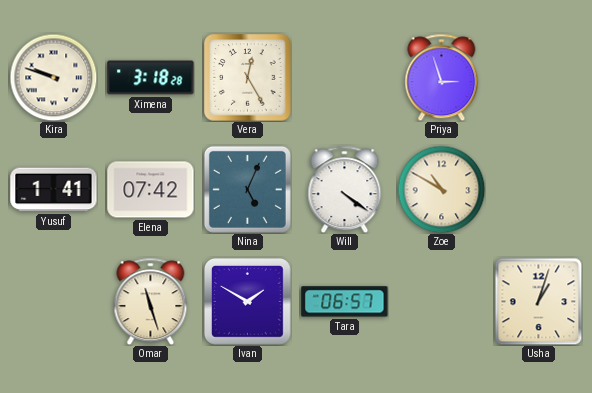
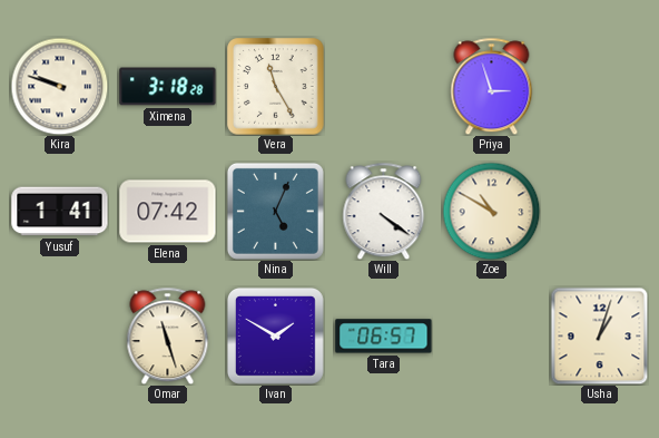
Vera: 12:25 -> 11:25 (276, 87)
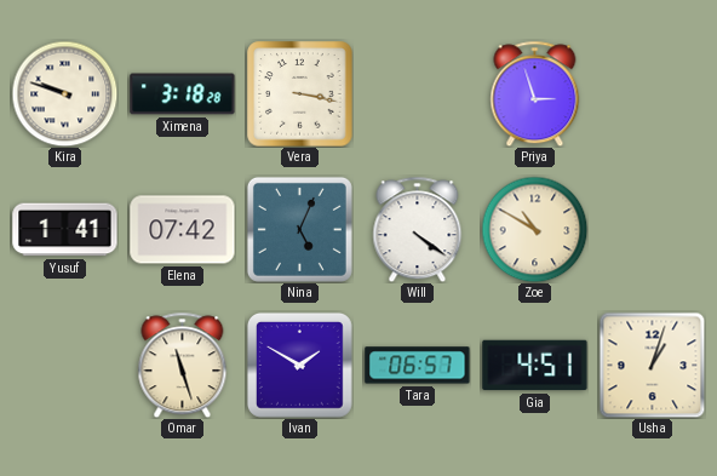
Vera: 11:25 -> 3:17 (300, 94)
Gia: none -> 4:51 (535, 366)
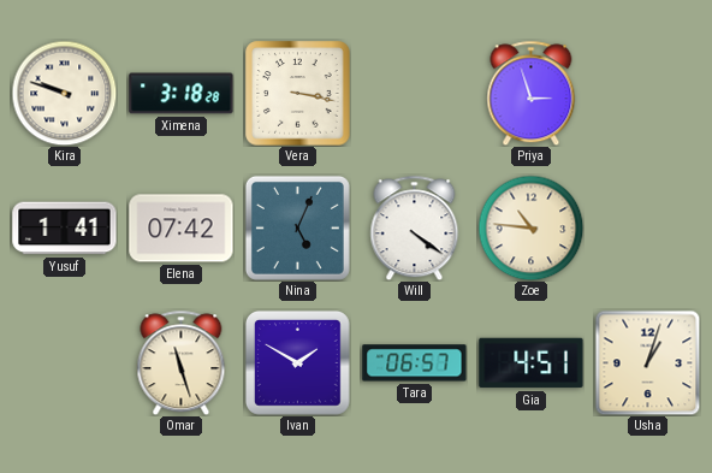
Zoe: 10:50 -> 10:46 (530, 227)
